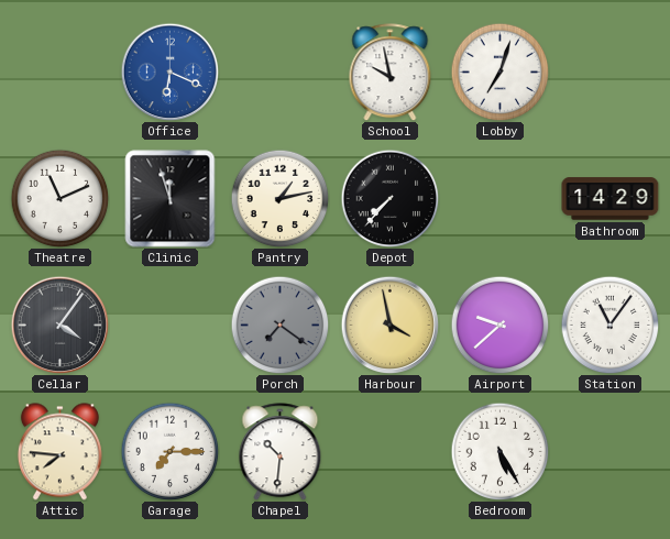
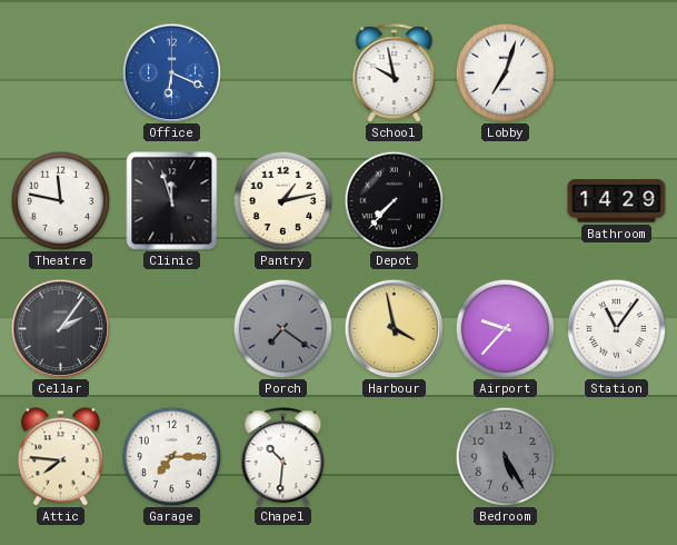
Theatre: 11:11 -> 11:47 (60, 200)
Cellar: 4:06 -> 2:06 (60, 328)
Airport: 9:38 -> 9:37 (505, 328)
Bedroom dial: white -> grey (505, 456)
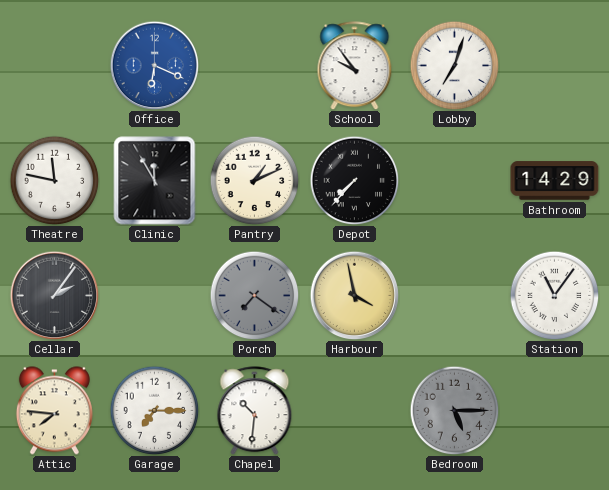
School: 9:58 -> 9:54 (355, 66)
Clinic: 11:57 -> 11:55 (155, 181)
Pantry: 1:13 -> 1:11 (254, 180)
Airport: 9:37 -> none (505, 328)
Bedroom: 5:25 -> 5:15 (454, 410)
